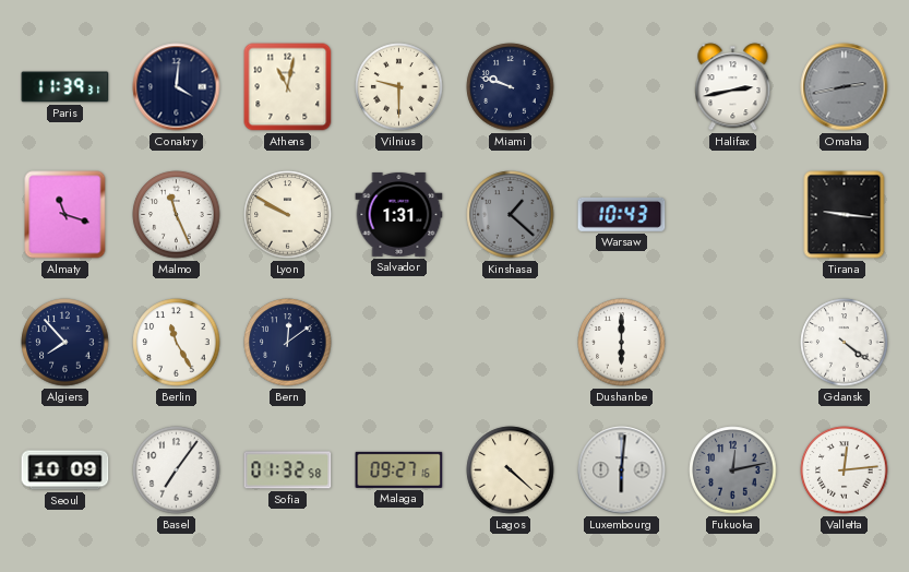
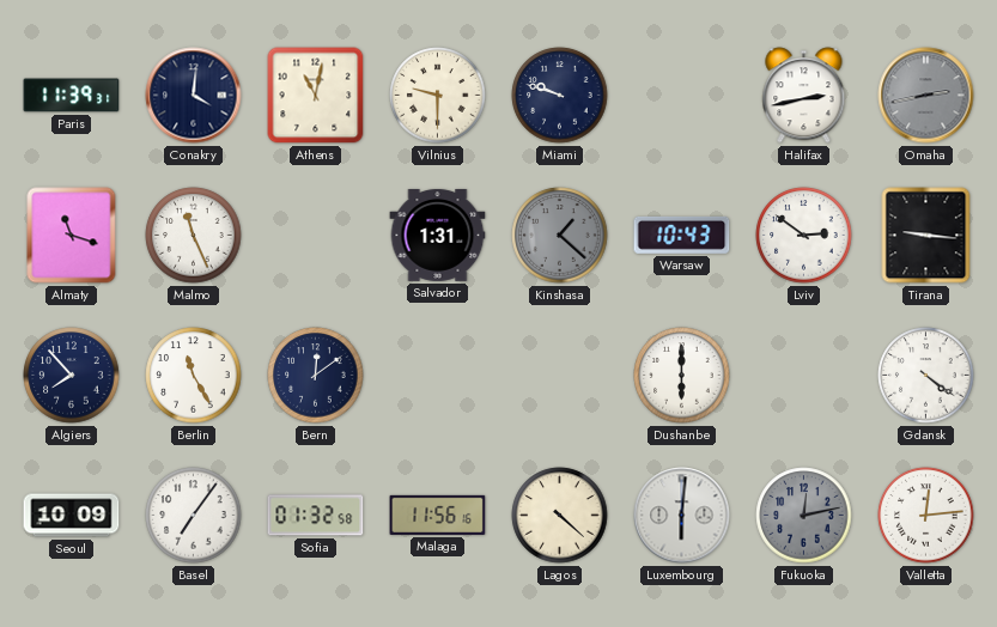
Lyon: 9:50 -> none (288, 215)
Lviv: none -> 2:51 (804, 236)
Malaga: 09:27 -> 11:56 (438, 515)
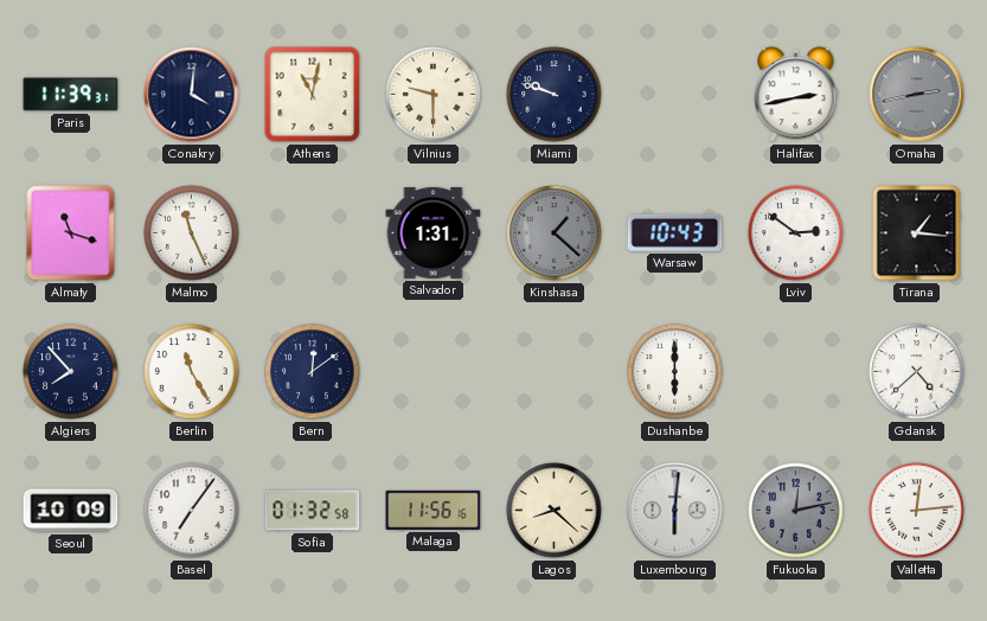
Tirana: 9:16 -> 1:16 (917, 233)
Gdansk: 4:21 -> 4:38 (917, 372)
Lagos: 4:22 -> 8:22 (555, 511)
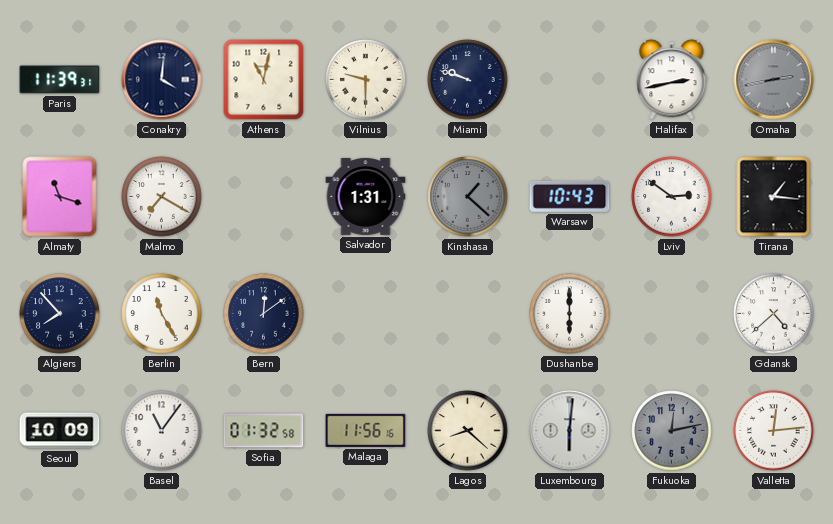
Malmo: 11:26 -> 7:20 (162, 197)
Basel: 7:06 -> 11:06 (162, 431)
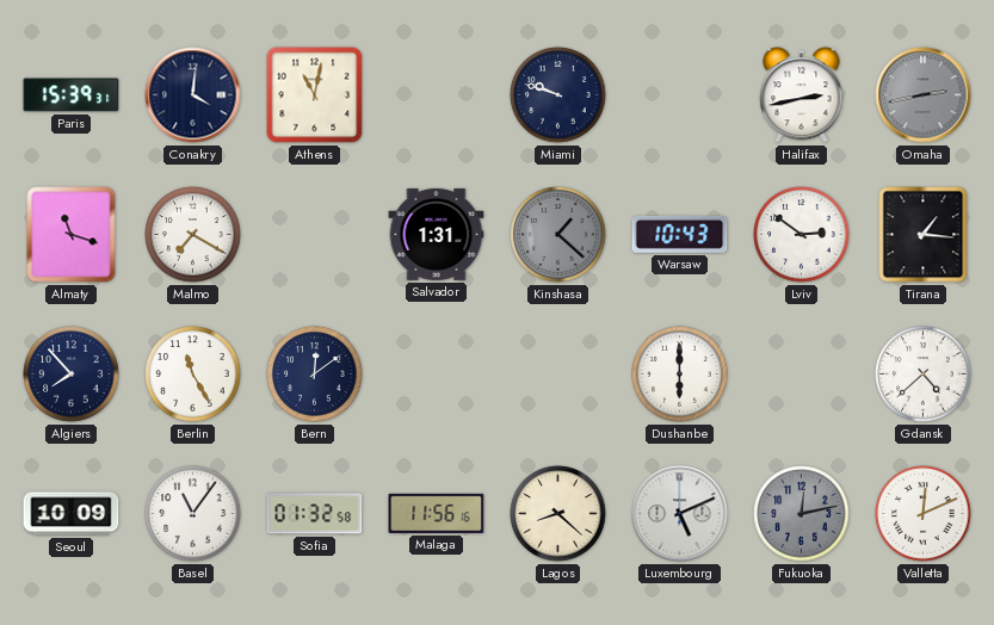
Paris: 11:39 -> 15:39 (72, 95)
Vilnius: 9:30 -> none (366, 80)
Luxembourg: 6:01 -> 5:11 (680, 514)
Valletta: 12:14 -> 12:11 (924, 514)
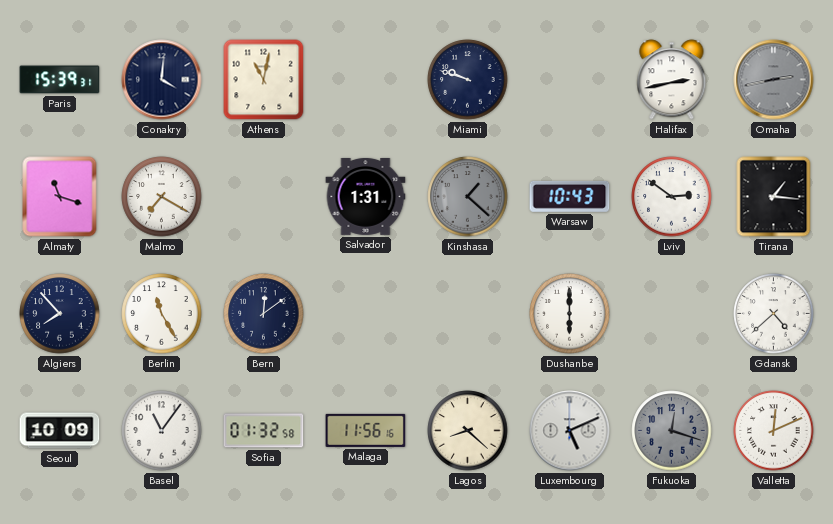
Fukuoka: 12:13 -> 12:18 (672, 431)
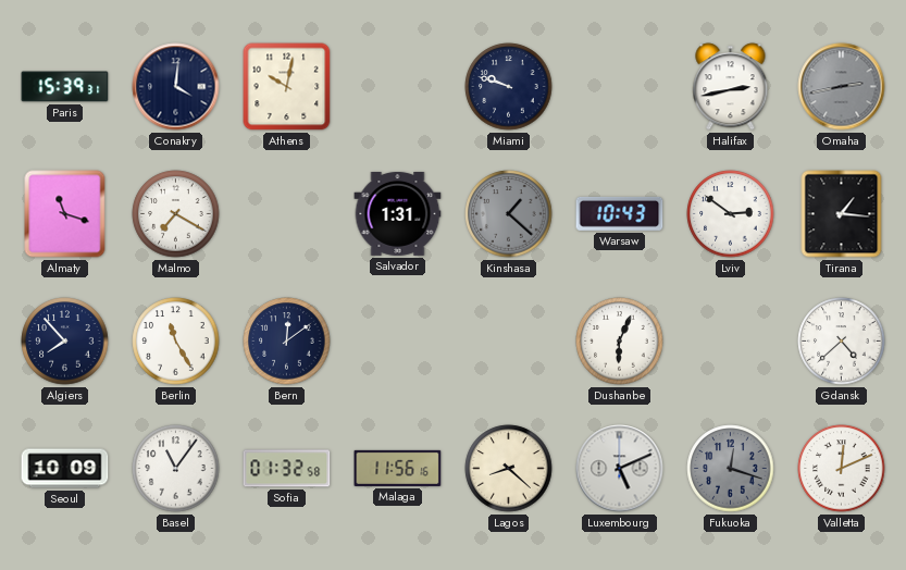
Athens: 11:02 -> 10:02 (287, 87)
Dushanbe: 6:00 -> 6:04 (620, 342)
